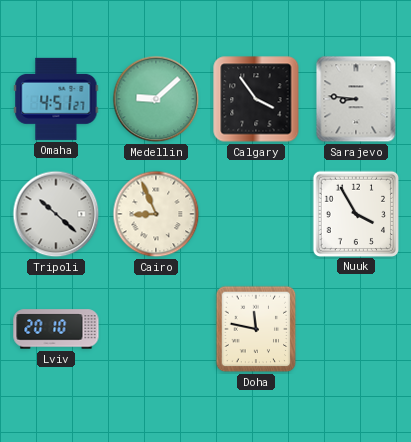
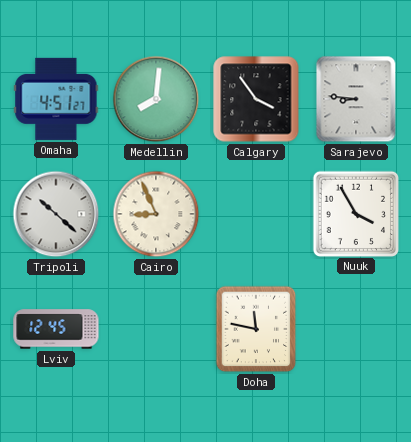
Medellin: 9:08 -> 8:01 (156, 99)
Lviv: 20:10 -> 12:45 (56, 329)
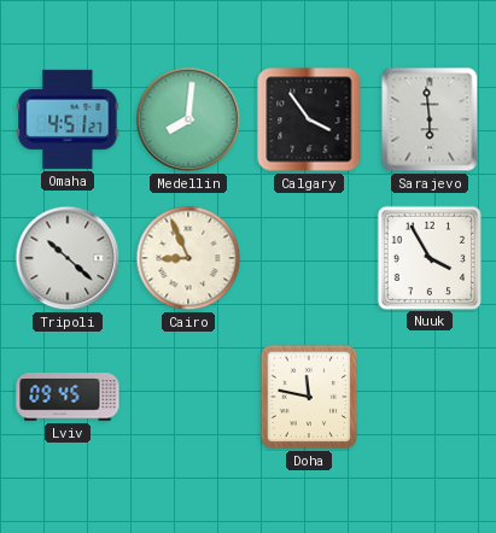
Sarajevo: 8:46 -> 5:59 (430, 119)
Lviv: 12:45 -> 09:45 (68, 397)
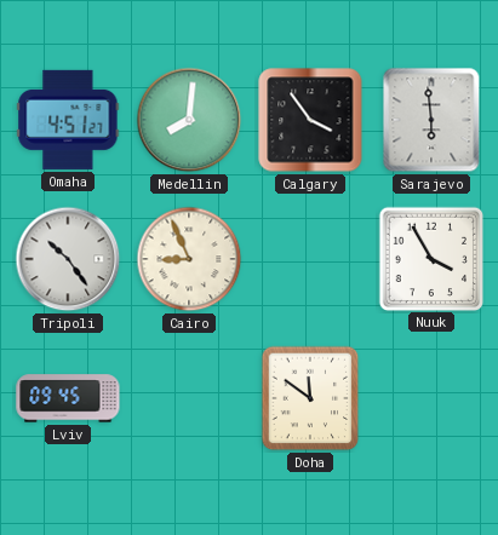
Tripoli: 10:22 -> 10:24 (68, 259)
Doha: 11:47 -> 11:51 (310, 398)
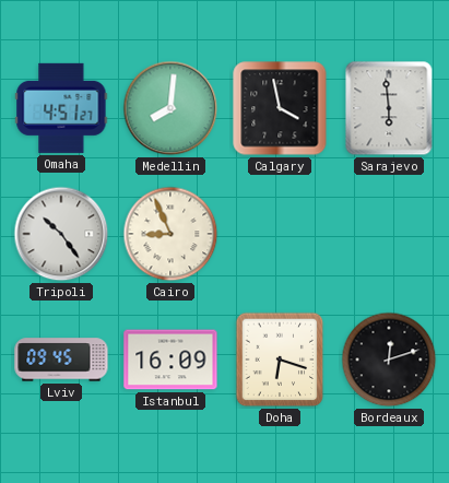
Calgary: 3:54 -> 3:58 (280, 108)
Nuuk: 3:55 -> none (430, 258)
Istanbul: none -> 16:09 (170, 360)
Doha: 11:51 -> 6:18 (280, 360)
Bordeaux: none -> 12:12 (389, 360)
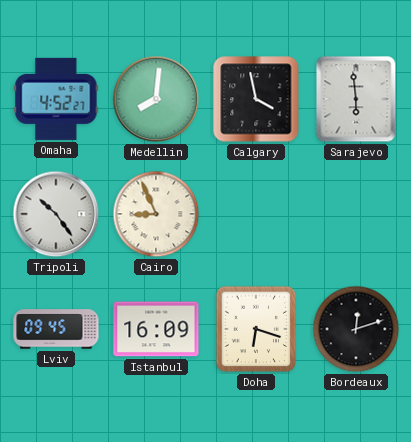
Omaha: 4:51 -> 4:52 (56, 99)
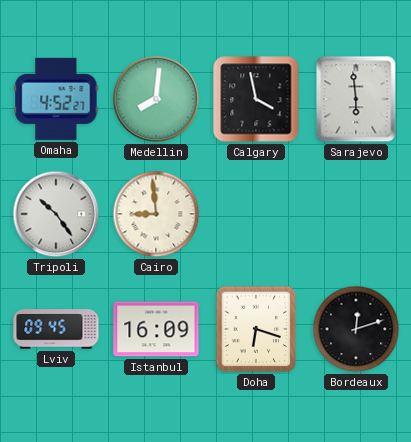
Cairo: 8:56 -> 8:59 (156, 214)
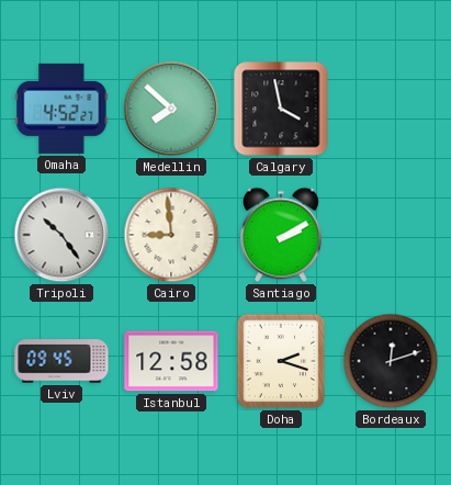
Medellin: 8:01 -> 7:52 (171, 109)
Sarajevo: 5:59 -> none (356, 99)
Santiago: none -> 2:10 (282, 235)
Istanbul: 16:09 -> 12:58 (171, 361)
Doha: 6:18 -> 2:18 (281, 361)
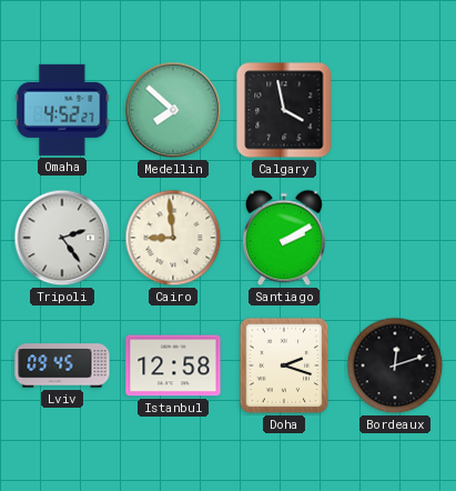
Tripoli: 10:24 -> 2:24 (62, 238)
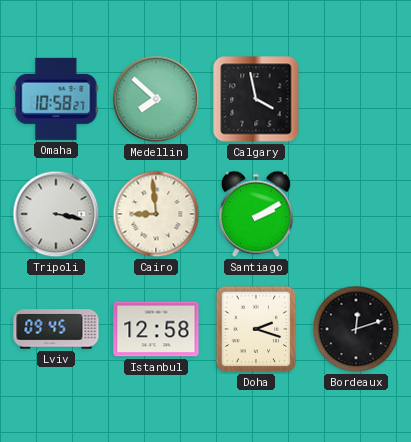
Omaha: 4:52 -> 10:58 (56, 99)
Tripoli: 2:24 -> 3:17 (56, 214)
